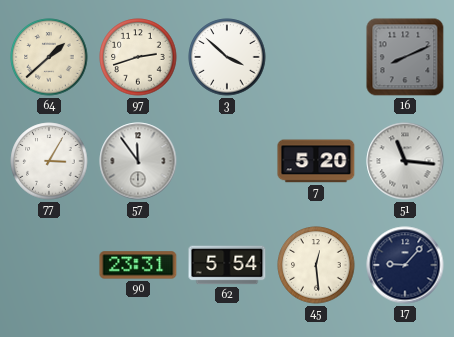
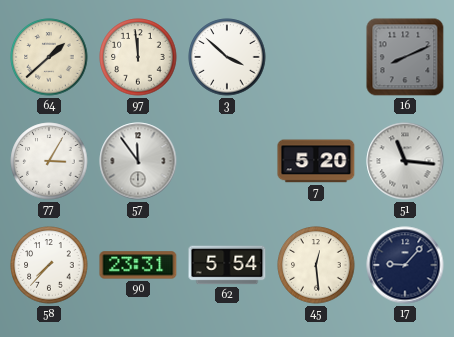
97: 2:42 -> 11:59 (138, 57)
58: none -> 7:37 (49, 265)
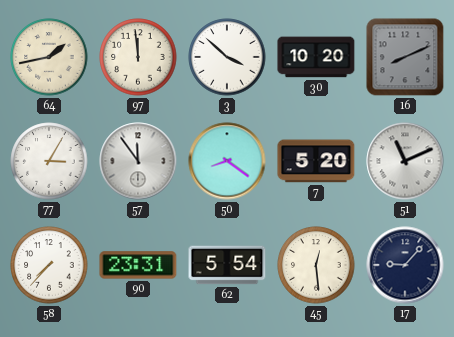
64: 1:38 -> 1:43 (49, 57)
30: none -> 10:20 (316, 57)
50: none -> 8:21 (227, 161)
51: 11:16 -> 11:11 (405, 161)
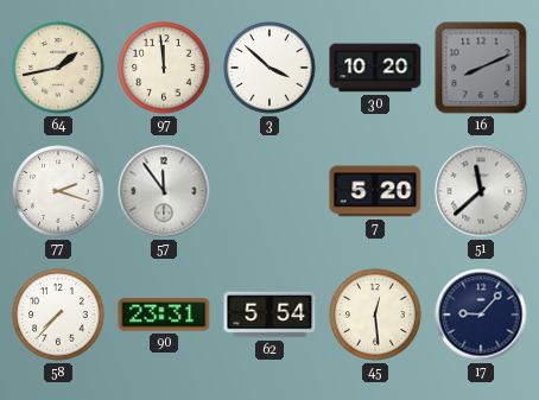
77: 3:05 -> 2:18 (58, 191)
50: 8:21 -> none (227, 161)
51: 11:11 -> 11:38 (481, 191)
